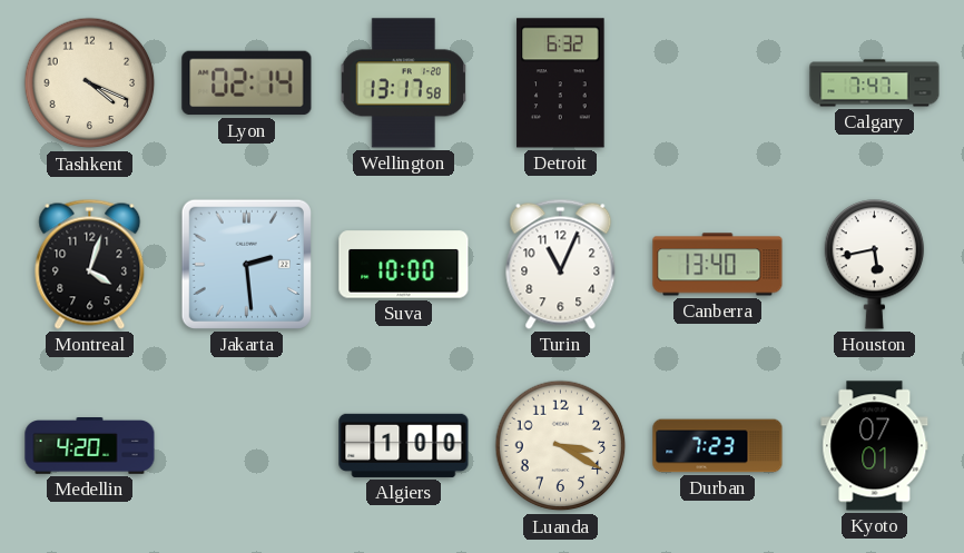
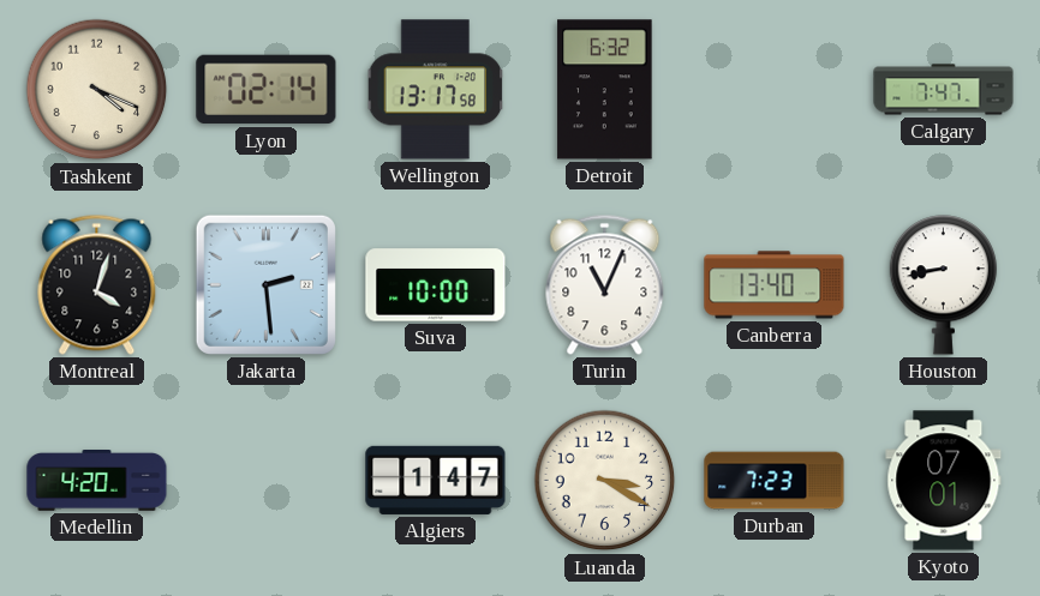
Houston: 5:43 -> 8:43 (944, 285)
Algiers: 1:00 -> 1:47 (436, 480)
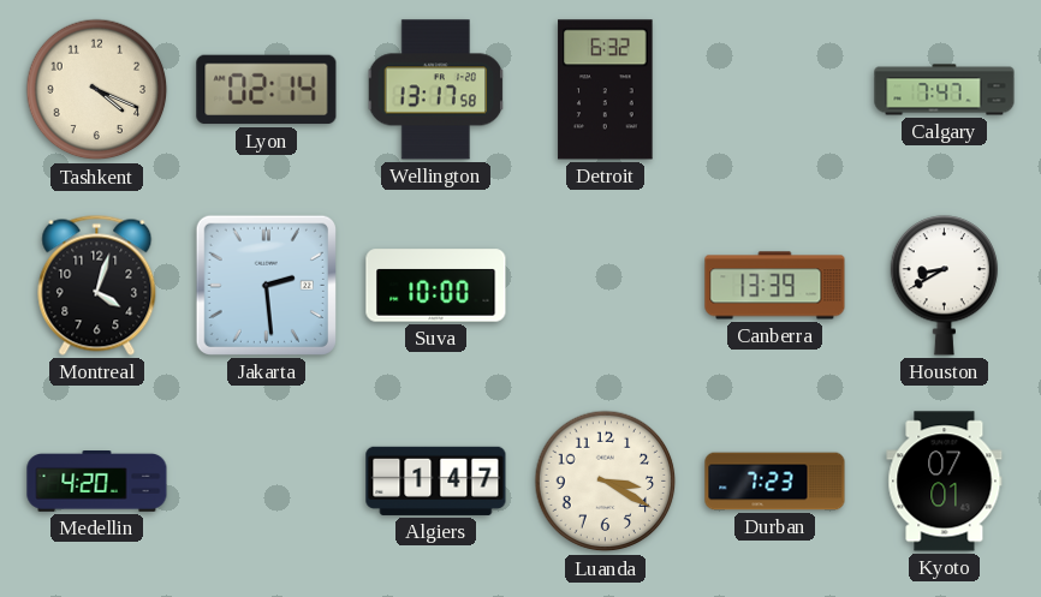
Turin: 11:04 -> none (605, 284)
Canberra: 13:40 -> 13:39 (775, 286)
Houston: 8:43 -> 8:40 (945, 286)
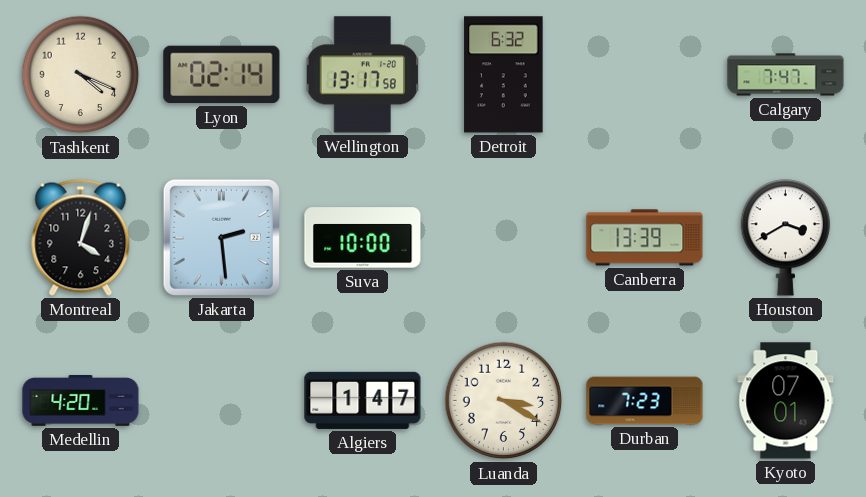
Houston: 8:40 -> 3:40 (786, 238)
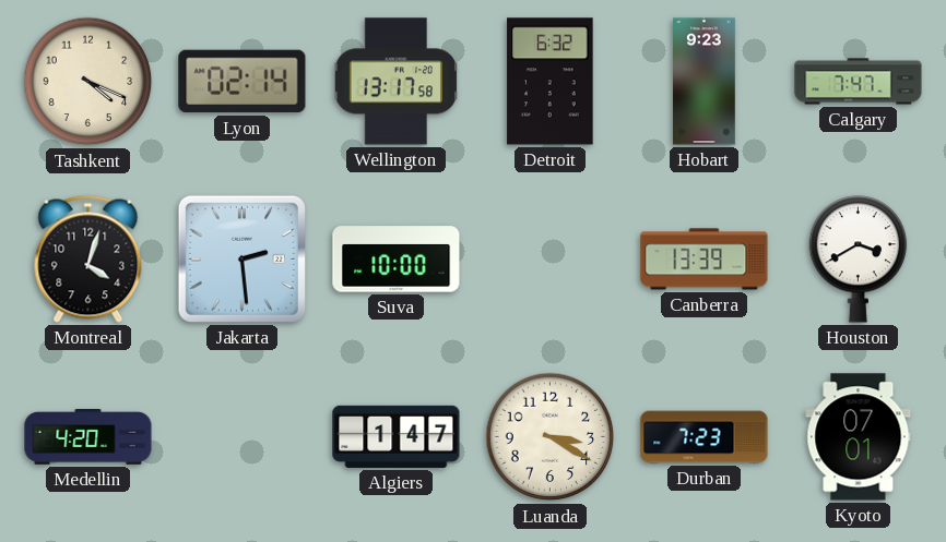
Hobart: none -> 9:23 (705, 82)
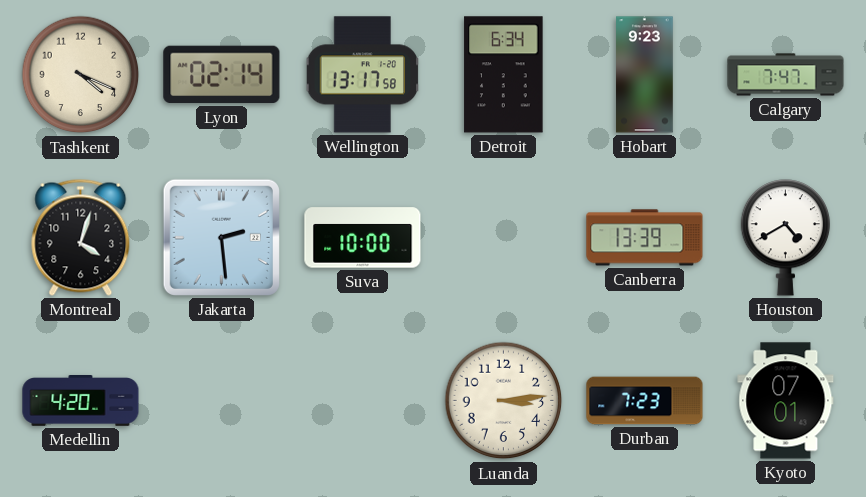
Detroit: 6:32 -> 6:34 (504, 75)
Houston: 3:40 -> 4:40 (786, 238)
Algiers: 1:47 -> none (397, 436)
Luanda: 3:20 -> 3:14 (504, 401)
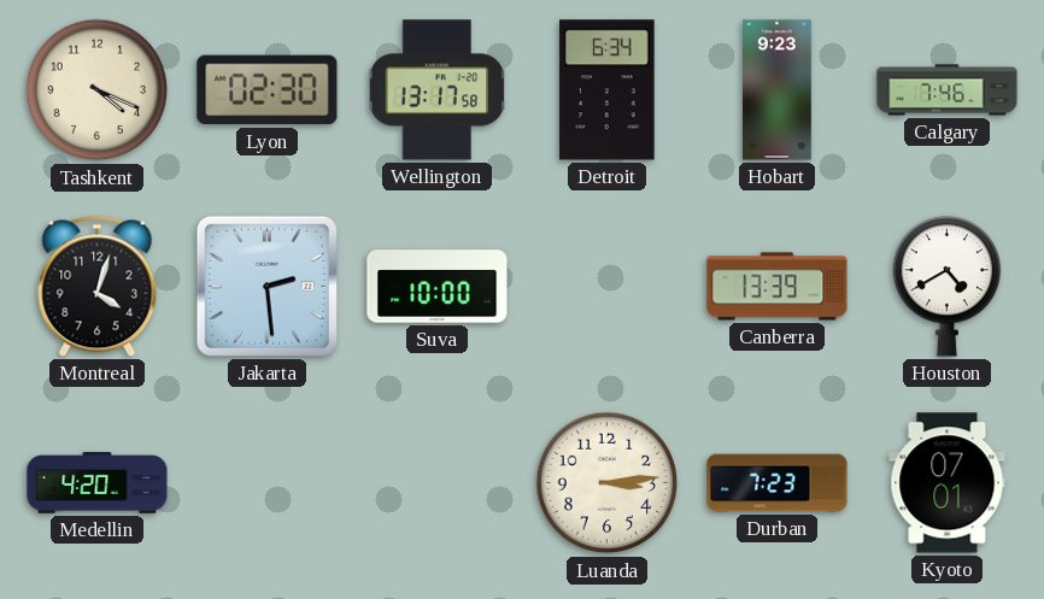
Lyon: 02:14 -> 02:30 (268, 90)
Calgary: 7:47 -> 7:46 (948, 90)
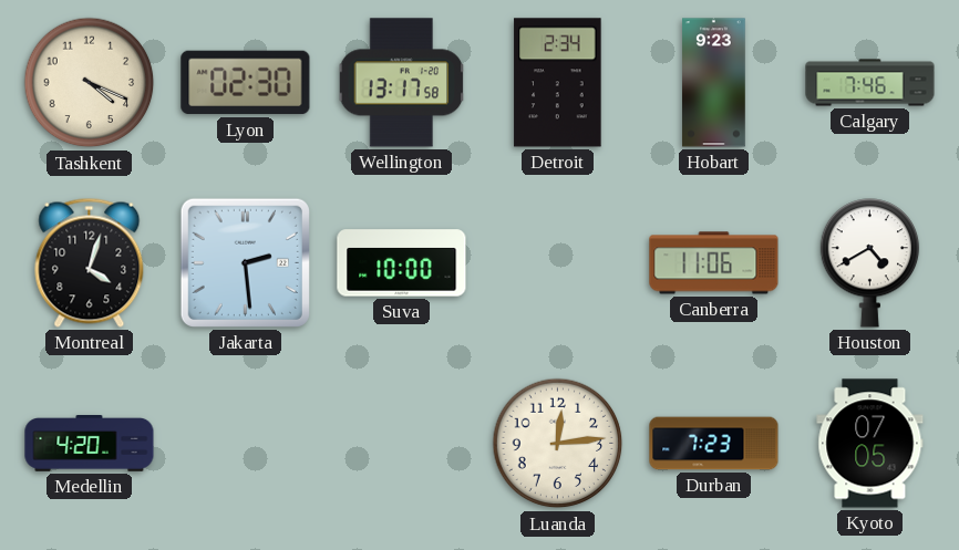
Detroit: 6:34 -> 2:34 (558, 83)
Canberra: 13:39 -> 11:06 (714, 263)
Luanda: 3:14 -> 12:14 (558, 444)
Kyoto: 07:01 -> 07:05 (870, 444)
